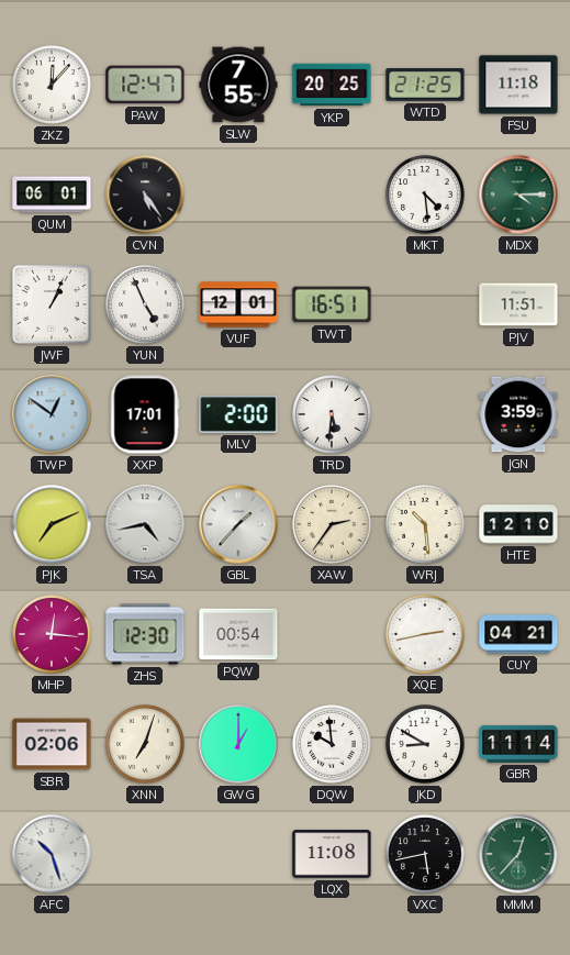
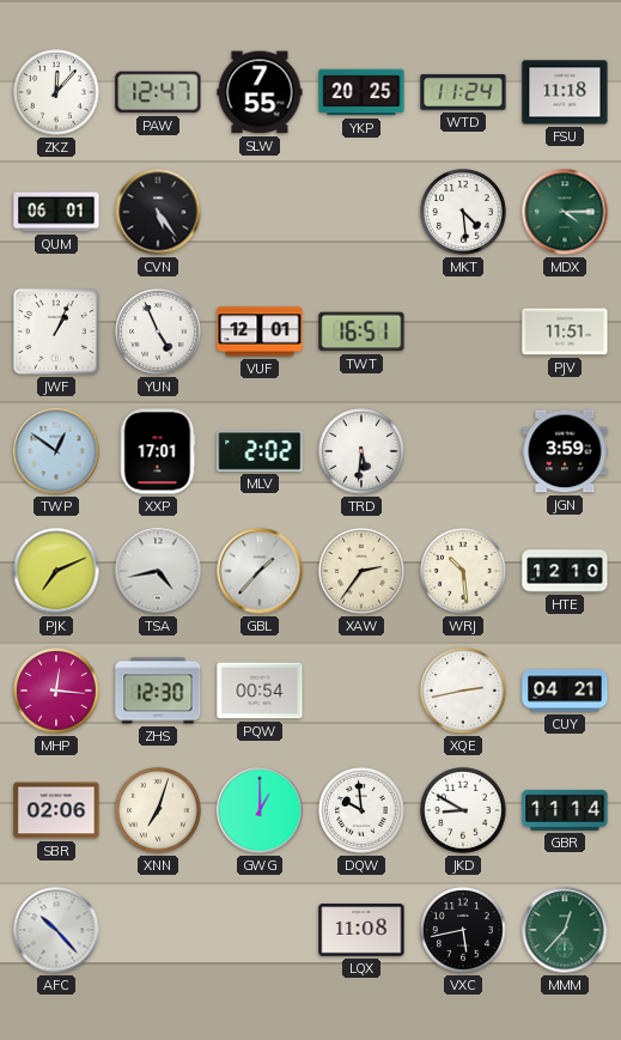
WTD: 21:25 -> 11:24 (463, 92)
MLV: 2:00 -> 2:02 (260, 451)
AFC: 10:27 -> 10:23 (56, 930)
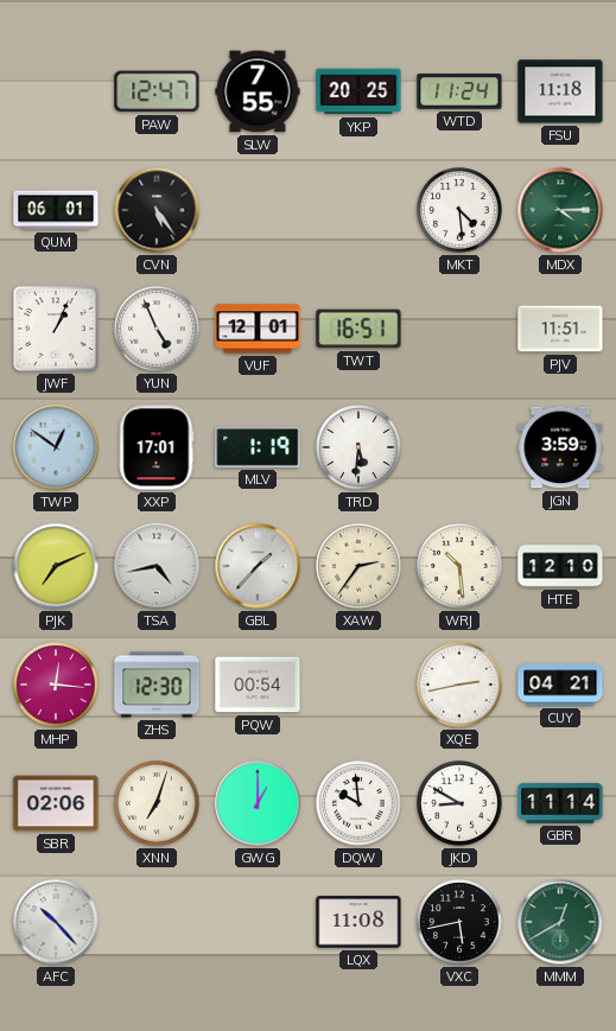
ZKZ: 12:07 -> none (56, 92)
MLV: 2:02 -> 1:19 (258, 447)
MMM: 12:37 -> 12:40 (560, 922)
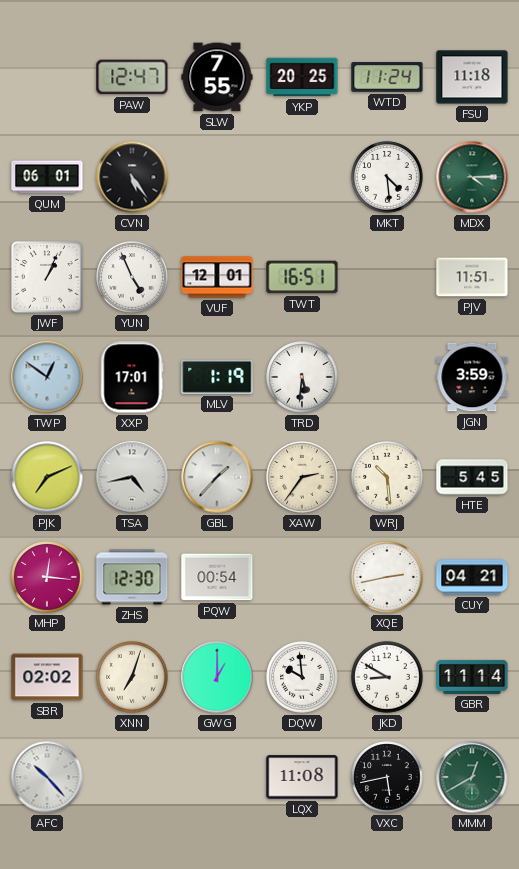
HTE: 12:10 -> 5:45 (472, 477)
SBR: 02:06 -> 02:02 (47, 677)
